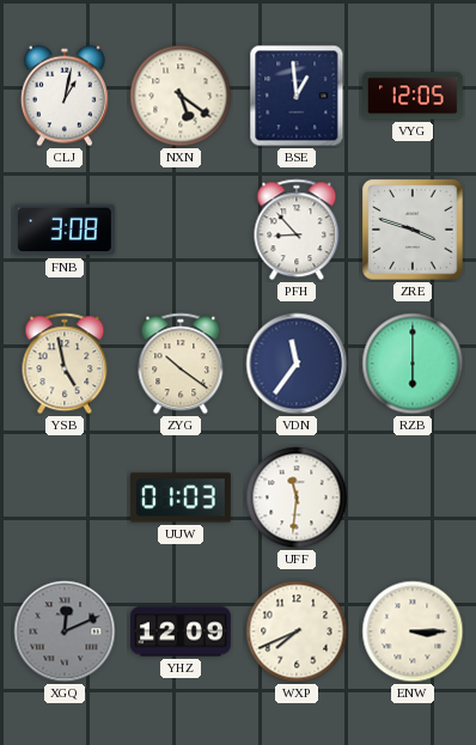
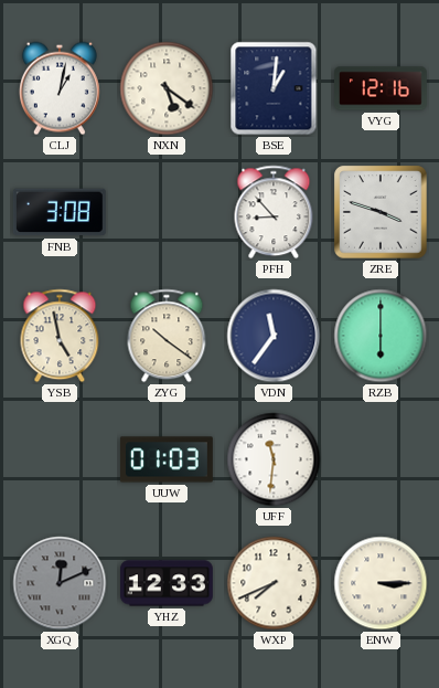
BSE: 12:59 -> 1:01 (274, 88)
VYG: 12:05 -> 12:16 (382, 88)
YHZ: 12:09 -> 12:33 (168, 583)
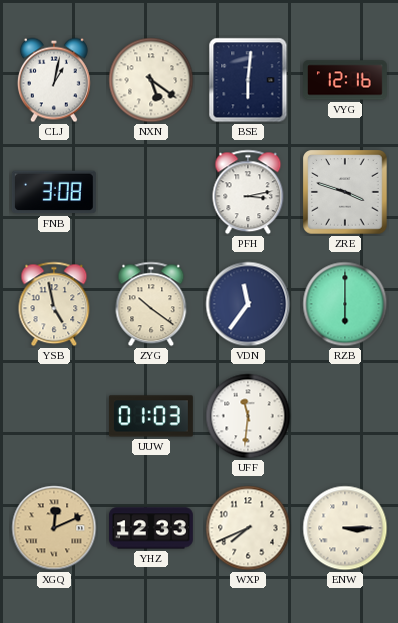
BSE: 1:01 -> 6:01 (248, 80)
PFH: 8:53 -> 3:13 (248, 192)
XGQ dial: grey -> champagne (54, 528)
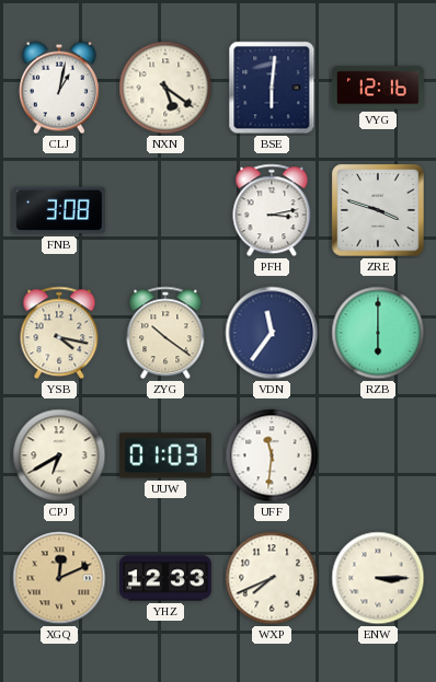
YSB: 4:58 -> 4:17 (59, 333)
CPJ: none -> 6:40 (59, 455)
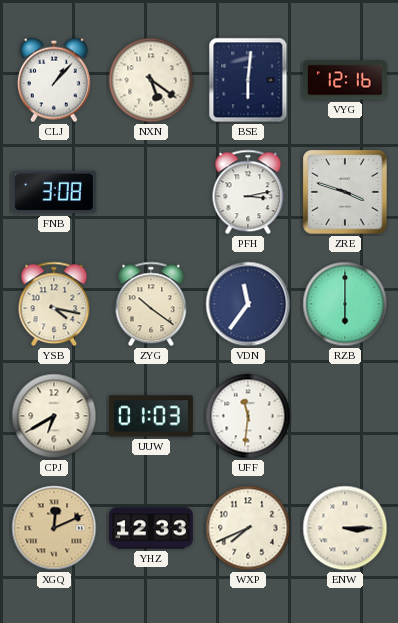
CLJ: 1:02 -> 1:07 (54, 80)
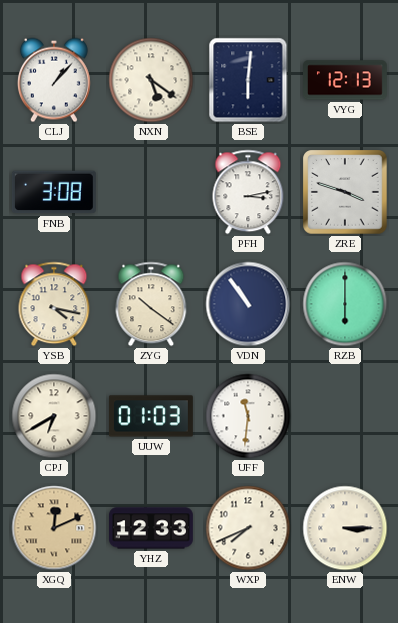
VYG: 12:16 -> 12:13 (346, 80)
VDN: 11:36 -> 10:54 (248, 304)
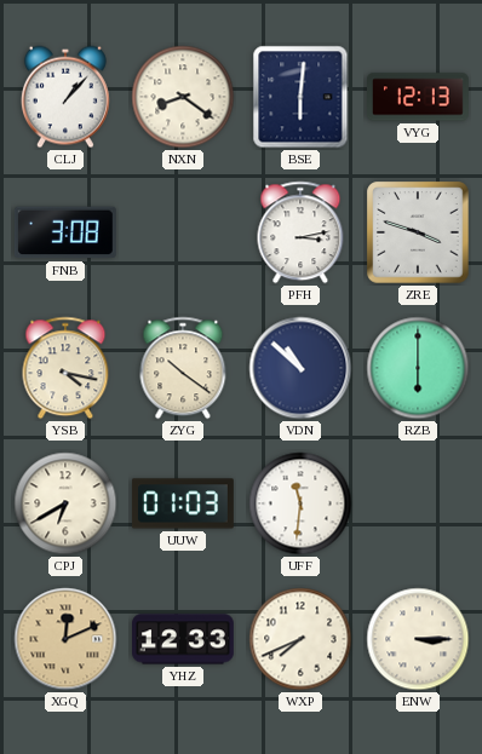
NXN: 5:21 -> 8:21 (183, 97)
VDN: 10:54 -> 10:52 (300, 368)
